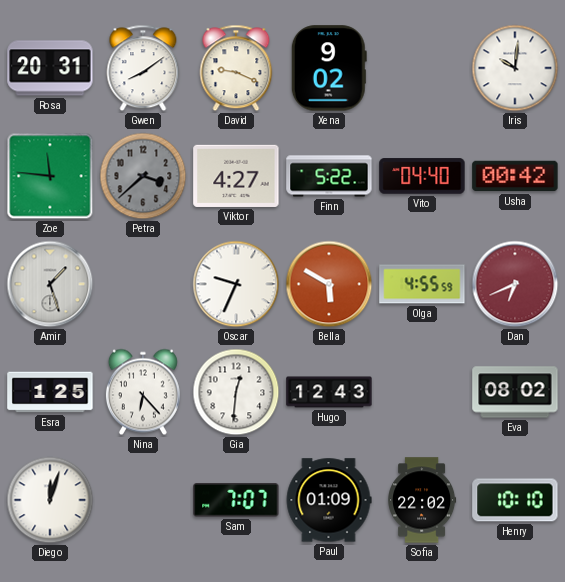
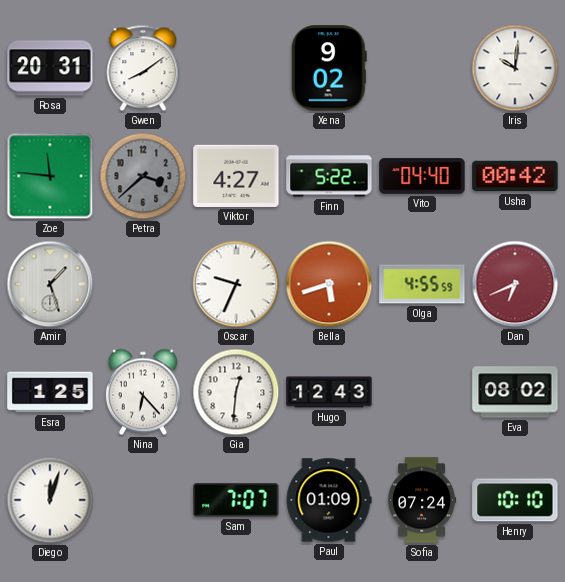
David: 9:19 -> none (236, 68)
Bella: 5:50 -> 5:42 (329, 284)
Sofia: 22:02 -> 07:24 (422, 500)
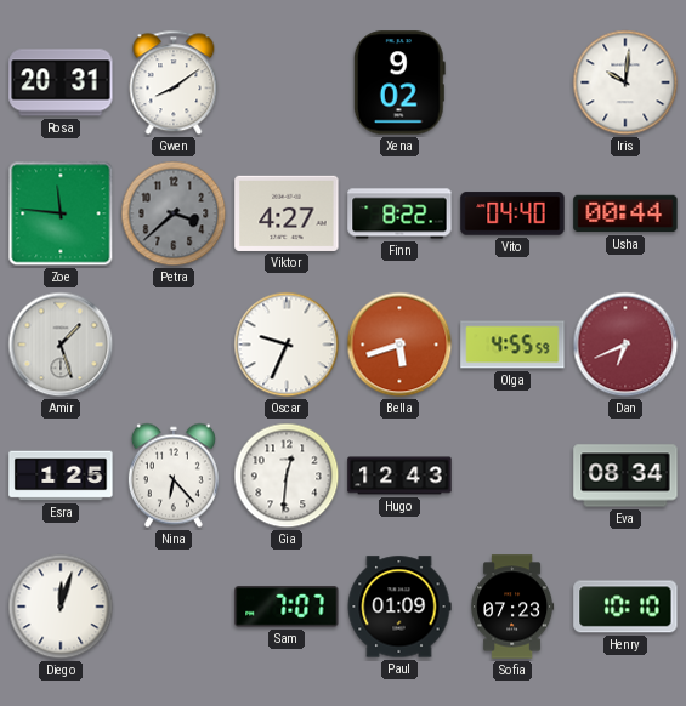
Finn: 5:22 -> 8:22 (399, 213)
Usha: 00:42 -> 00:44 (625, 213)
Eva: 08:02 -> 08:34 (625, 476)
Sofia: 07:24 -> 07:23 (512, 607)
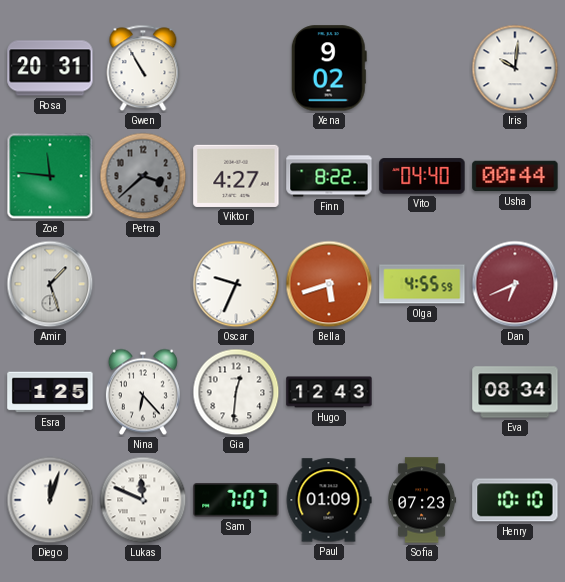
Gwen: 8:09 -> 10:55 (143, 68)
Lukas: none -> 11:49 (143, 500)
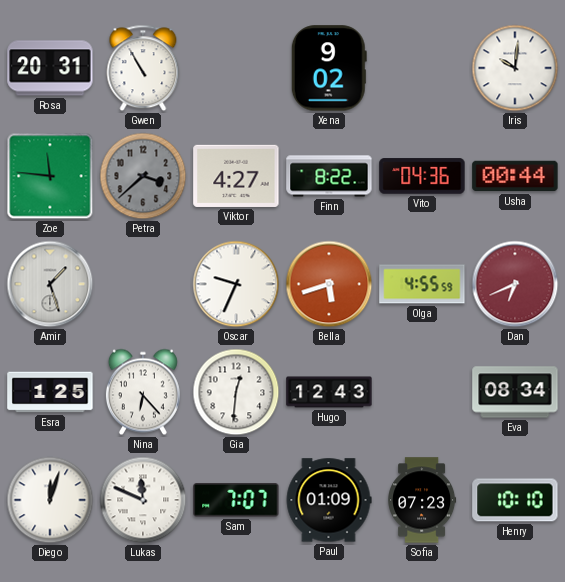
Vito: 04:40 -> 04:36 (422, 176)
